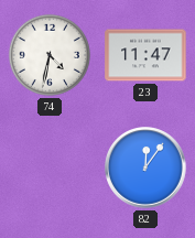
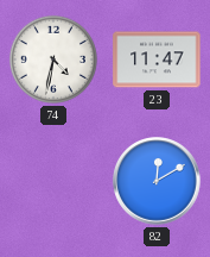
82: 12:06 -> 12:10 (157, 181)
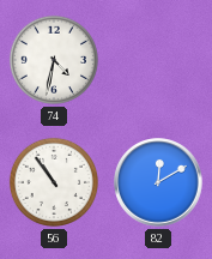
23: 11:47 -> none (157, 59)
56: none -> 10:54 (54, 182)
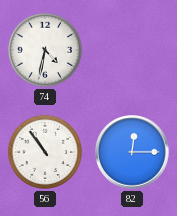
82: 12:10 -> 12:15 (132, 152)
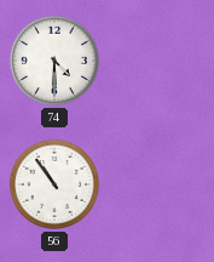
74: 4:32 -> 4:30 (54, 61)
82: 12:15 -> none (132, 152)
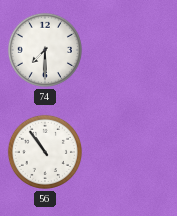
74: 4:30 -> 7:30 (45, 50)
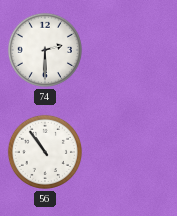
74: 7:30 -> 2:30 (45, 50)
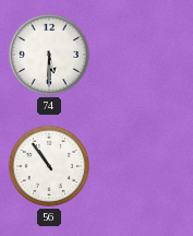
74: 2:30 -> 5:30 (49, 55)
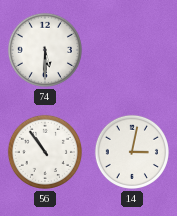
14: none -> 3:02 (132, 152)
